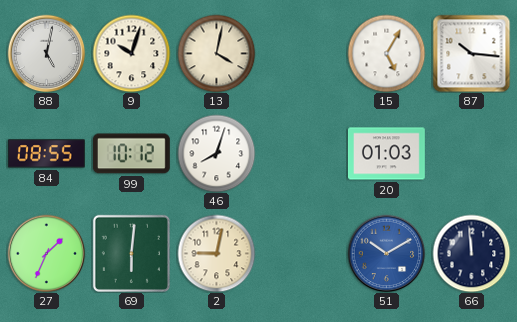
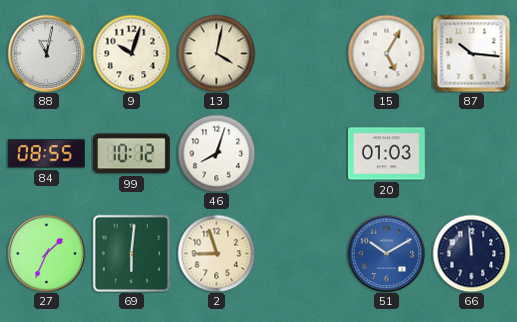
88: 5:02 -> 11:02 (46, 53)
2: 9:02 -> 8:57 (216, 253)
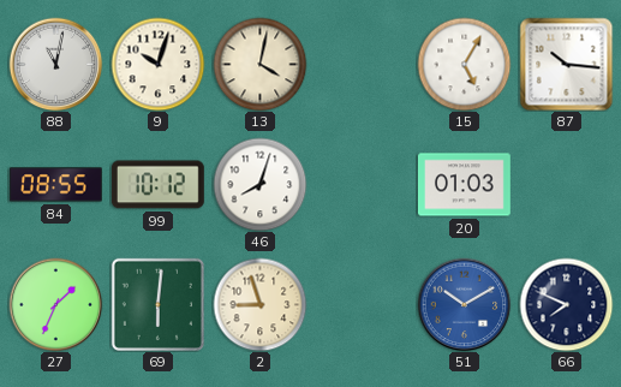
66: 11:59 -> 7:49 (566, 304)
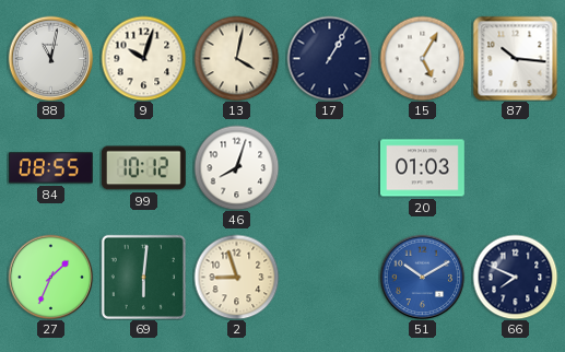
17: none -> 1:05 (329, 58)
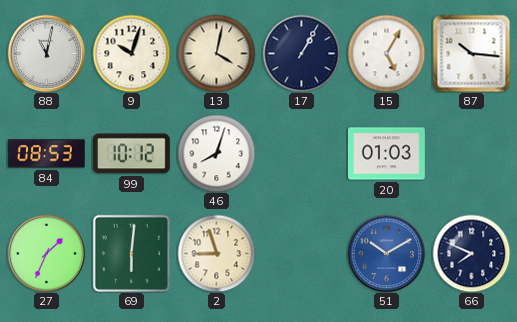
84: 08:55 -> 08:53 (46, 154)
